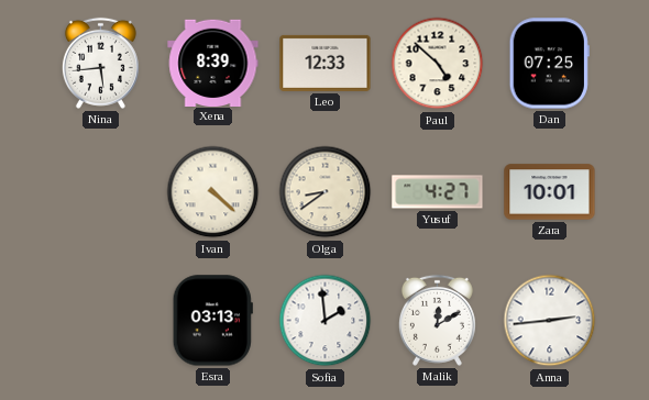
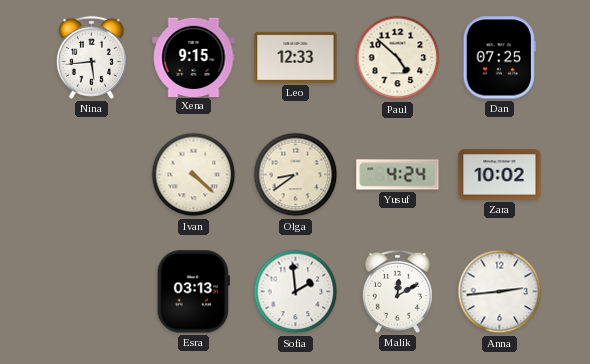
Xena: 8:39 -> 9:15 (194, 57)
Yusuf: 4:27 -> 4:24 (398, 175)
Zara: 10:01 -> 10:02 (500, 175)
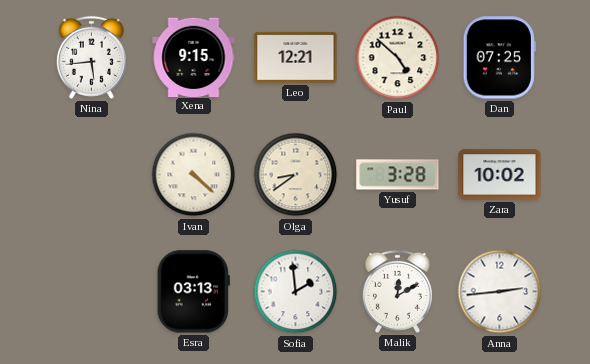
Leo: 12:33 -> 12:21 (296, 57)
Yusuf: 4:24 -> 3:28 (398, 175)
